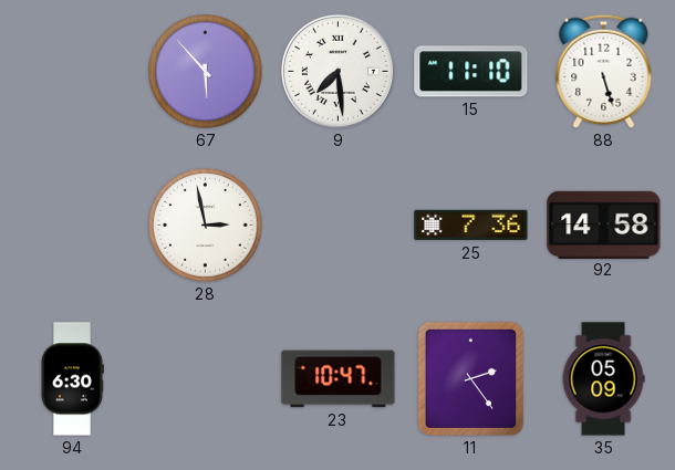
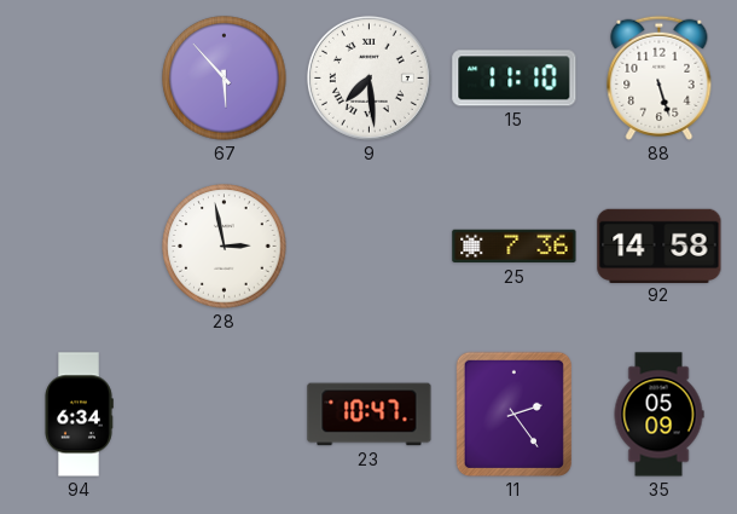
94: 6:30 -> 6:34 (79, 415)
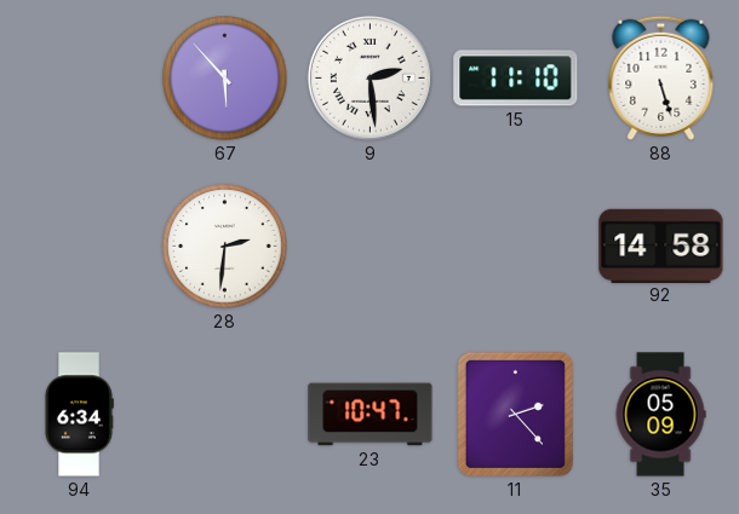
9: 7:29 -> 2:29 (369, 77)
28: 2:58 -> 2:31 (225, 247)
25: 7:36 -> none (515, 247)
11: 2:24 -> 2:23 (515, 414)
